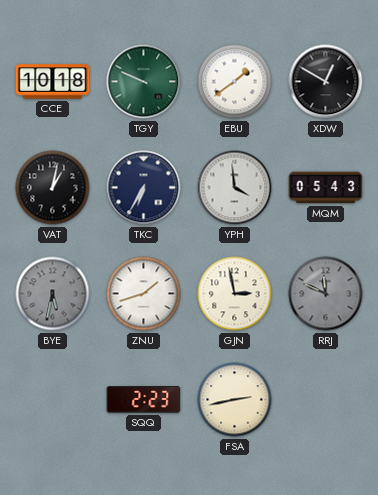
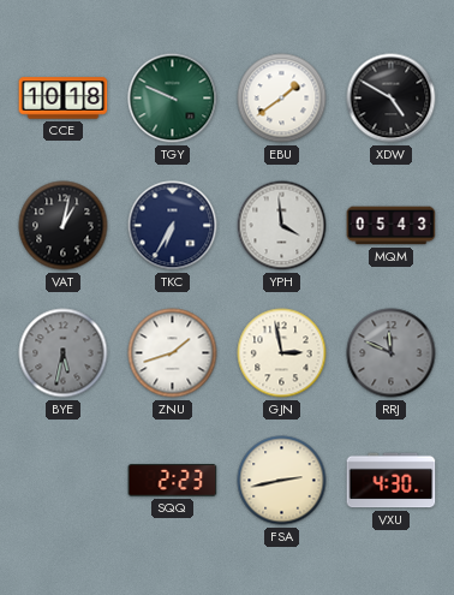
XDW: 12:50 -> 4:50 (392, 99)
VXU: none -> 4:30 (392, 481)
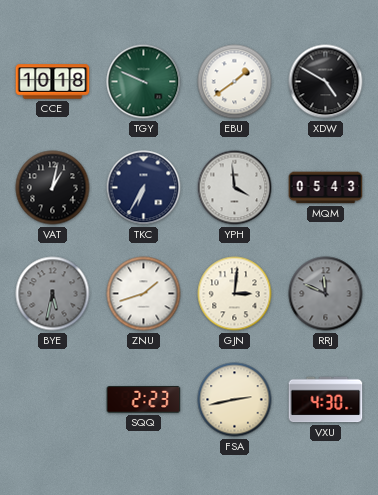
GJN: 2:58 -> 3:01 (235, 294)
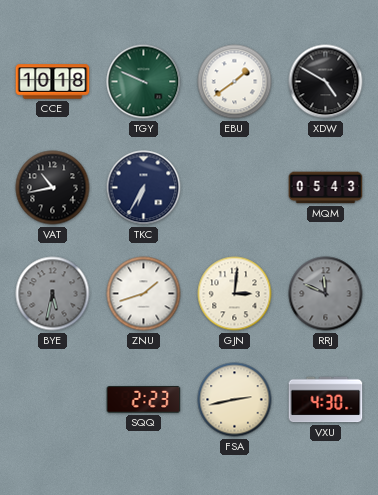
VAT: 1:02 -> 10:43 (53, 188)
YPH: 3:59 -> none (235, 188)
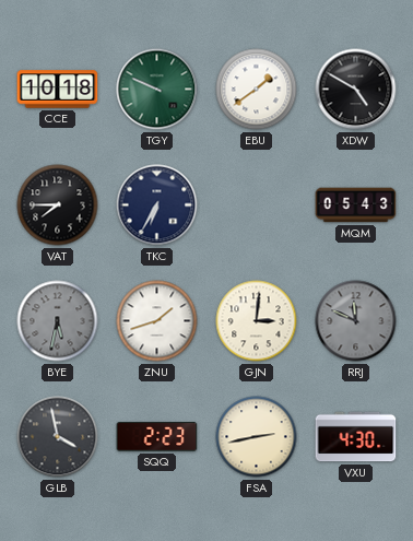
VAT: 10:43 -> 7:45 (58, 205)
GLB: none -> 3:58 (58, 437)
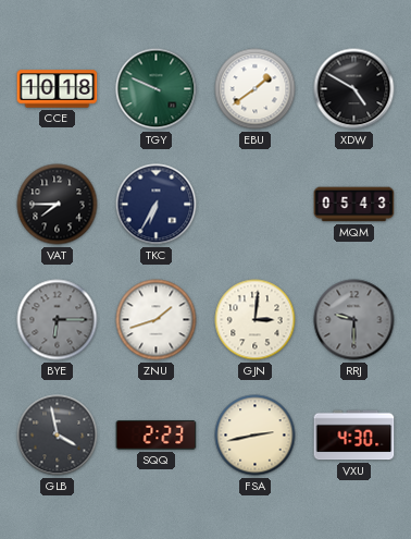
BYE: 5:32 -> 6:15 (58, 320)
RRJ: 11:49 -> 9:30 (354, 320)
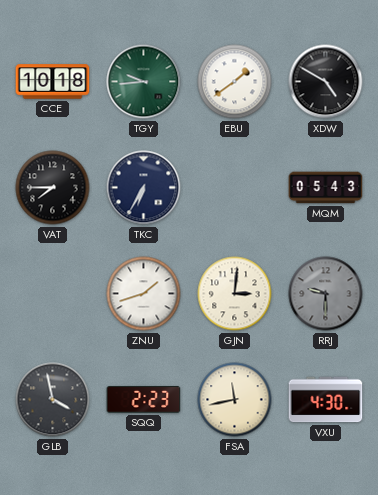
TGY: 9:49 -> 9:44 (144, 82)
BYE: 6:15 -> none (58, 320)
FSA: 2:43 -> 11:43 (235, 400)
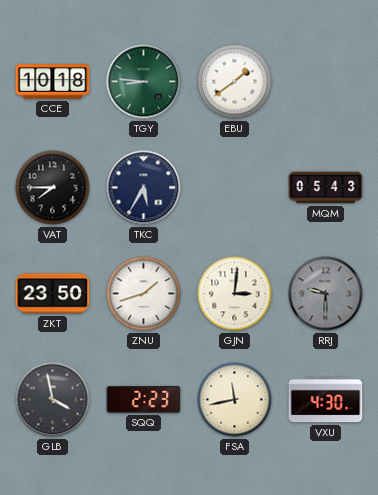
TGY: 9:44 -> 8:46 (144, 82)
XDW: 4:50 -> none (326, 82)
TKC: 6:35 -> 5:35 (144, 188)
ZKT: none -> 23:50 (53, 294)
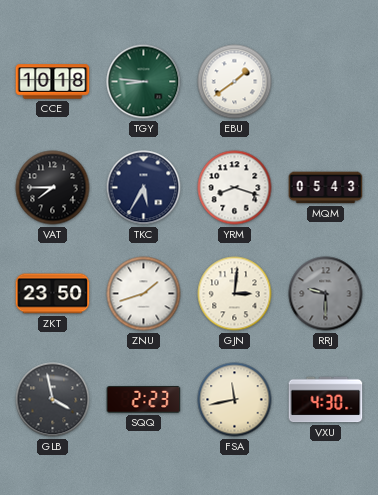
YRM: none -> 8:18 (235, 188)
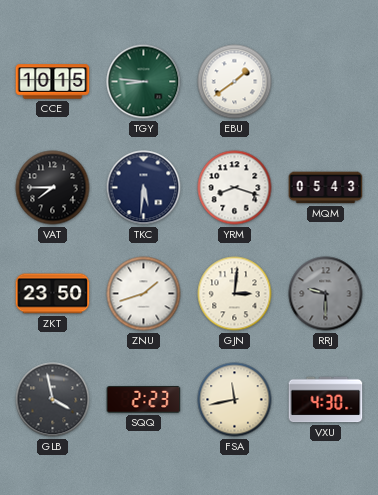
CCE: 10:18 -> 10:15 (53, 82)
TKC: 5:35 -> 5:31 (144, 188)
